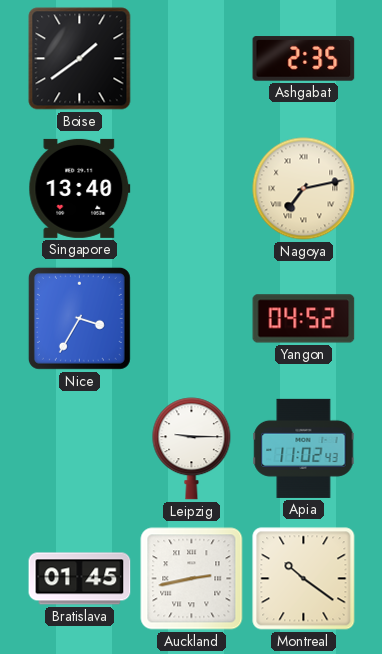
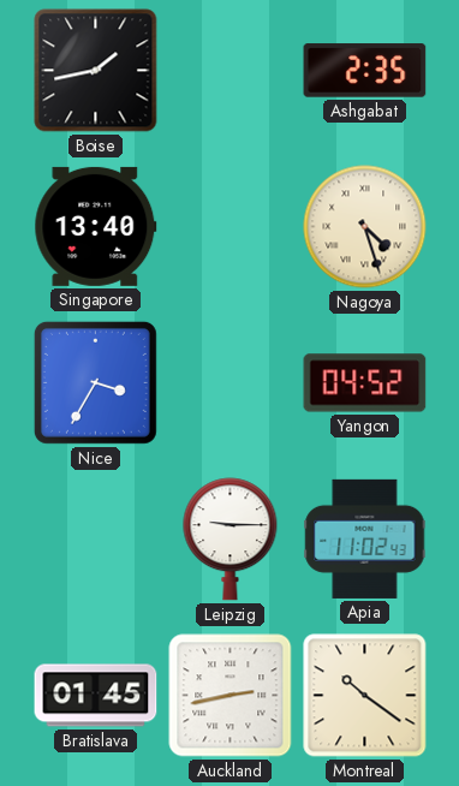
Boise: 1:39 -> 1:43 (96, 71)
Nagoya: 7:13 -> 4:27 (365, 227)
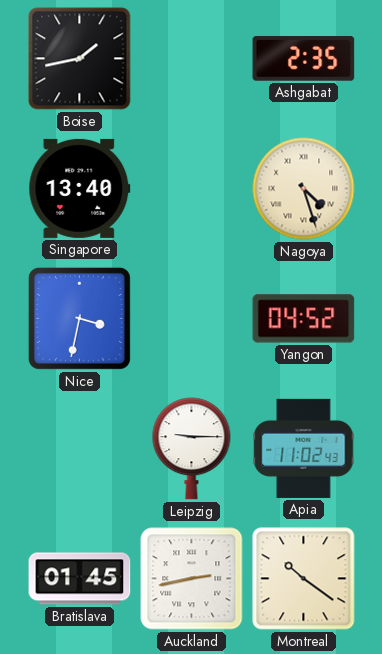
Nice: 3:35 -> 3:32 (79, 318)
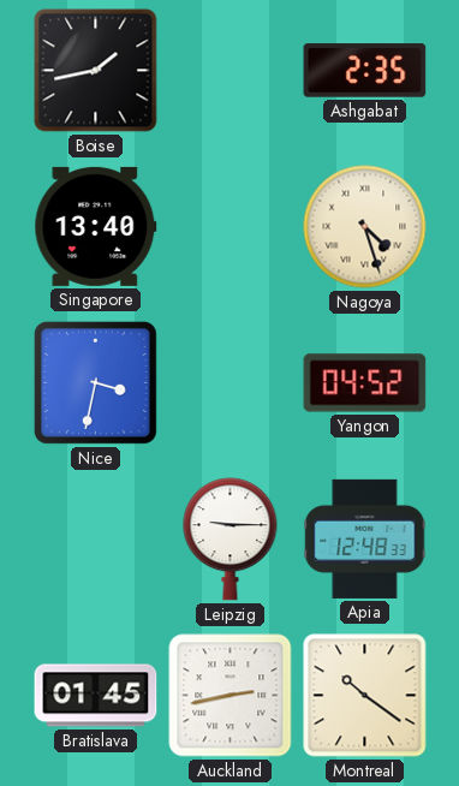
Apia: 11:02 -> 12:48 (365, 538)
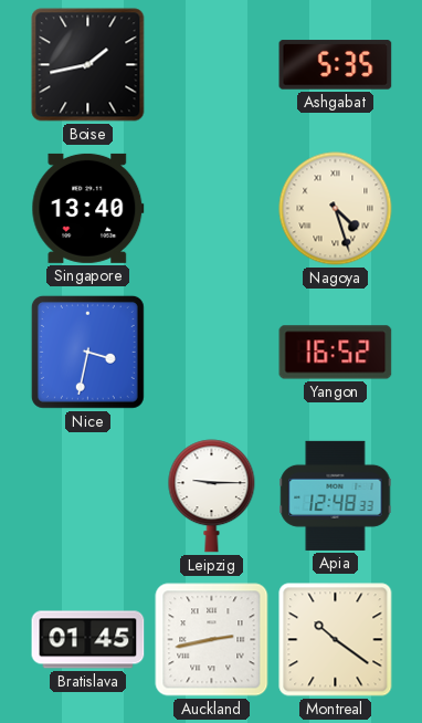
Ashgabat: 2:35 -> 5:35 (336, 65)
Yangon: 04:52 -> 16:52 (336, 353)
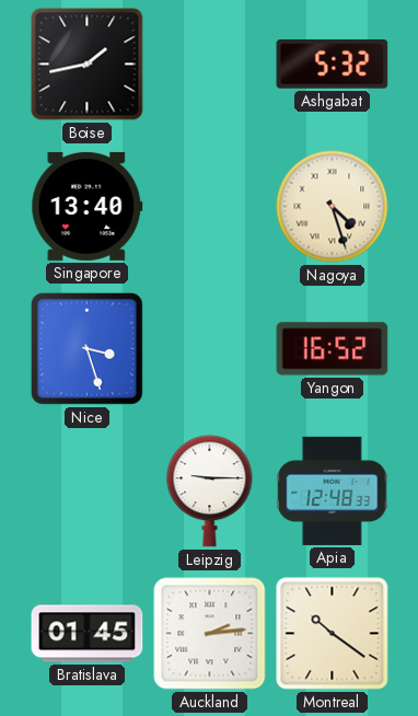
Ashgabat: 5:35 -> 5:32 (333, 65)
Nice: 3:32 -> 3:27 (86, 348)
Auckland: 2:43 -> 2:14 (210, 634)
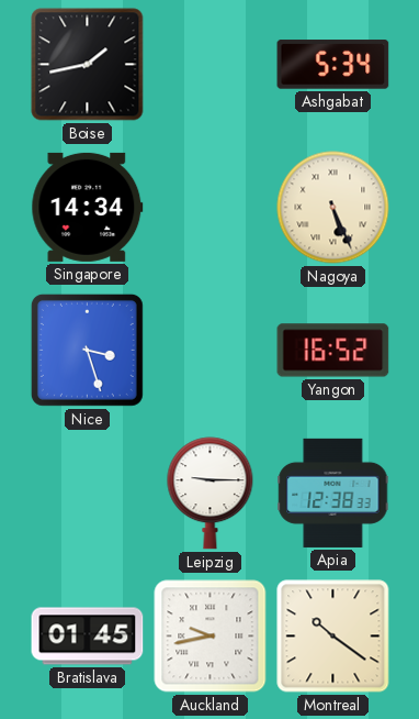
Ashgabat: 5:32 -> 5:34 (333, 65)
Singapore: 13:40 -> 14:34 (88, 207)
Nagoya: 4:27 -> 5:26 (333, 208)
Apia: 12:48 -> 12:38 (333, 493)
Auckland: 2:14 -> 9:43 (211, 637)
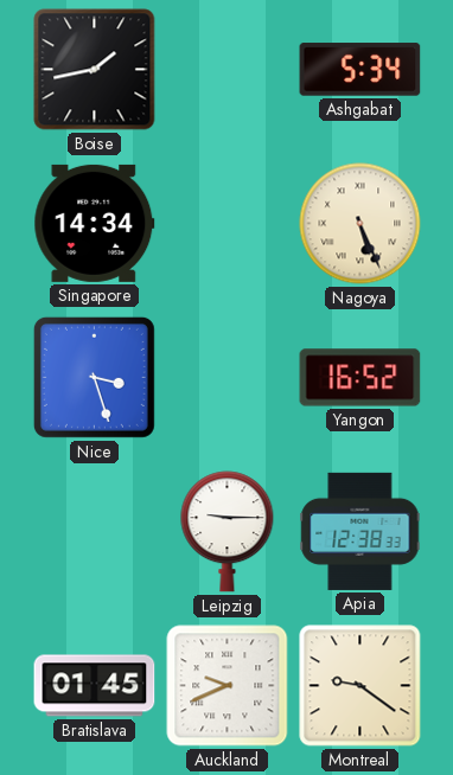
Auckland: 9:43 -> 9:41 (228, 686)
Montreal: 10:21 -> 9:21 (361, 686)
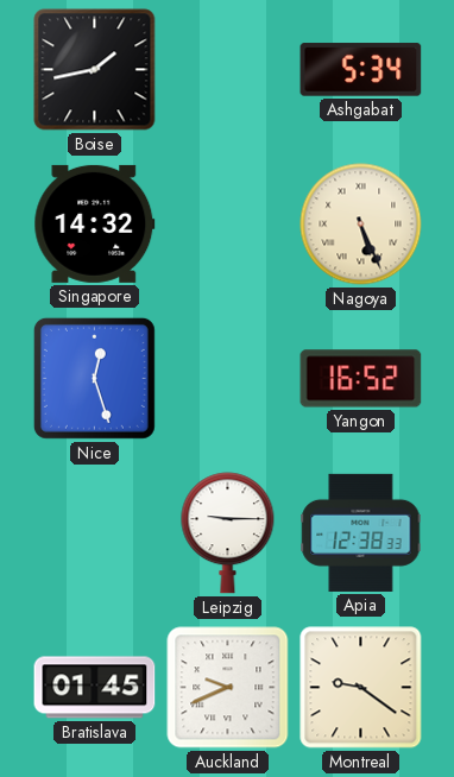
Singapore: 14:34 -> 14:32 (95, 223)
Nice: 3:27 -> 12:27 (94, 378)
